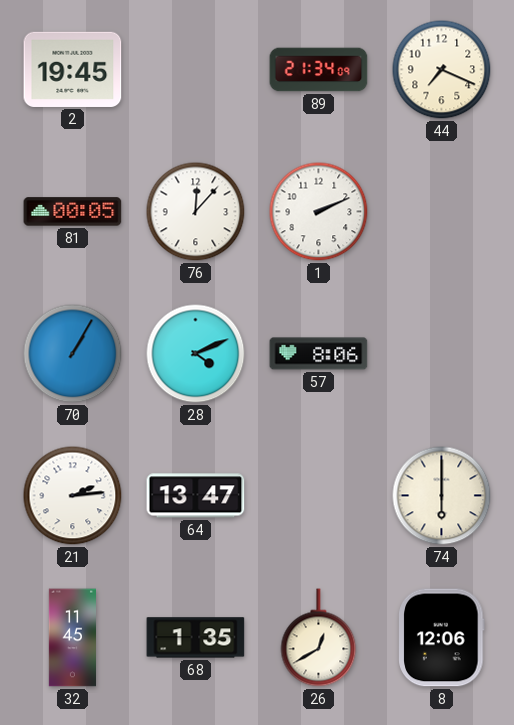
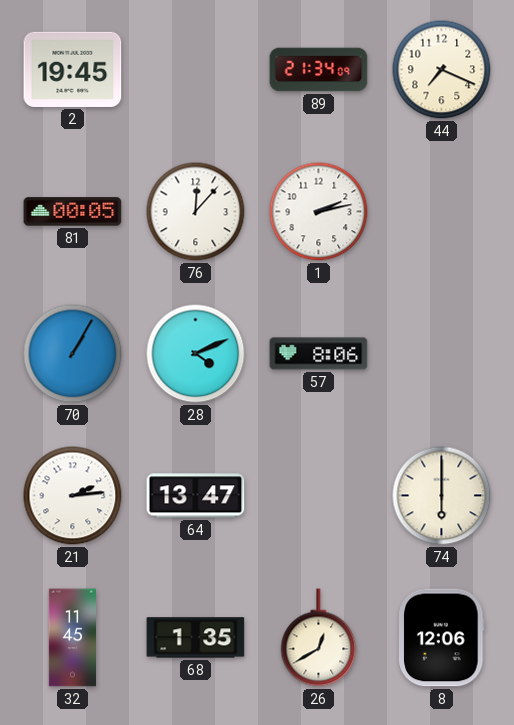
1: 2:11 -> 2:13 (319, 212)
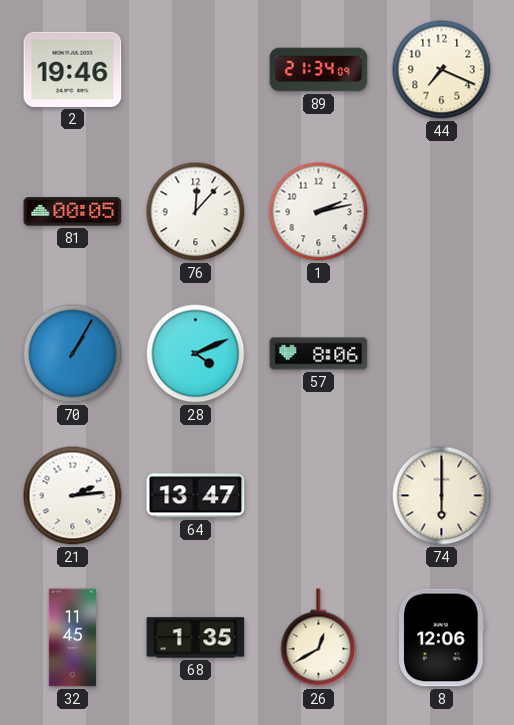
2: 19:45 -> 19:46 (73, 69)
